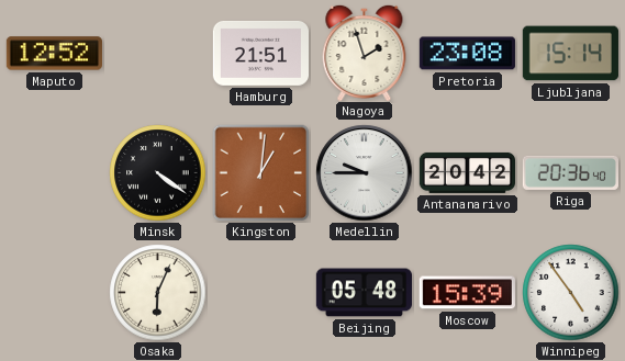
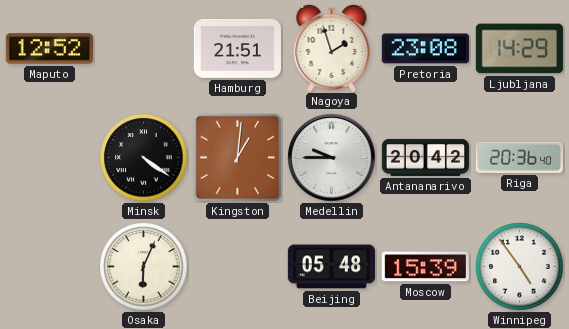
Ljubljana: 15:14 -> 14:29 (519, 49)
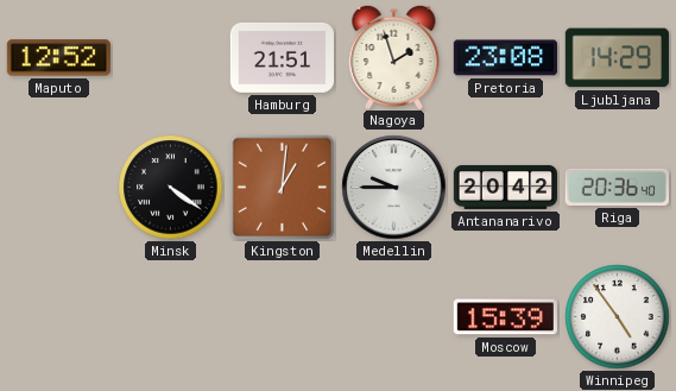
Osaka: 6:04 -> none (144, 267)
Beijing: 05:48 -> none (331, 267)
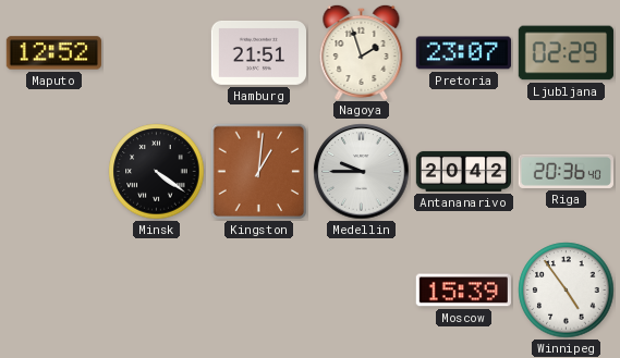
Pretoria: 23:08 -> 23:07 (463, 53)
Ljubljana: 14:29 -> 02:29 (566, 53)
